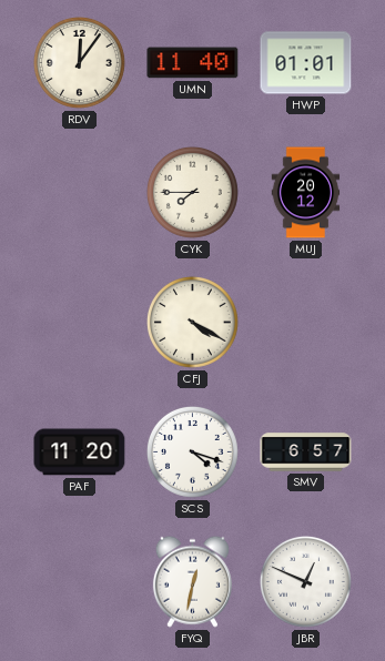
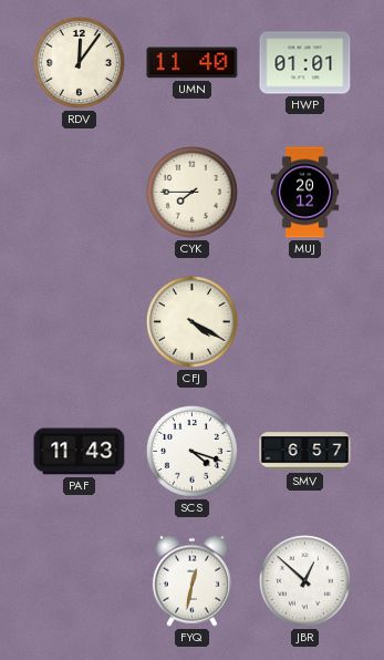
PAF: 11:20 -> 11:43 (80, 452)
JBR: 12:49 -> 12:52 (304, 580)
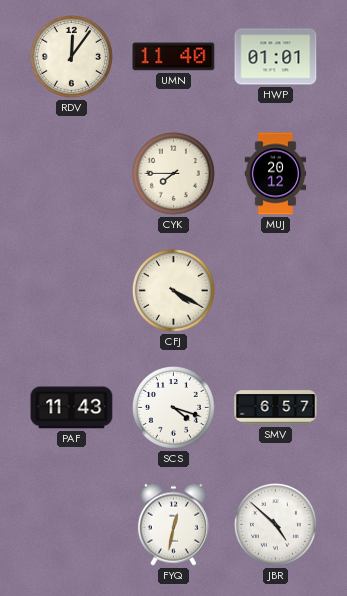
JBR: 12:52 -> 4:52 (275, 524)
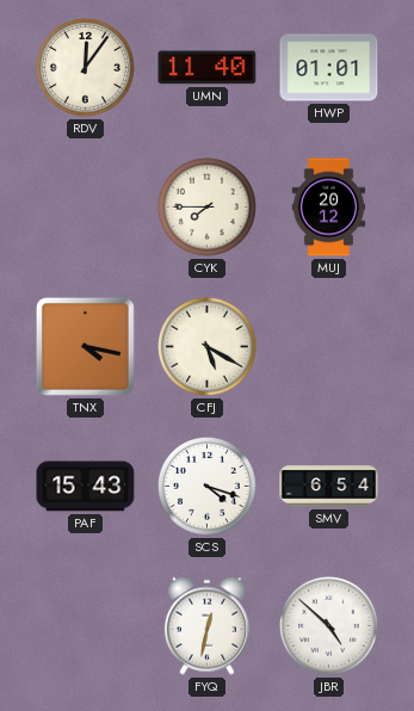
TNX: none -> 4:17 (85, 346)
CFJ: 4:20 -> 5:20 (206, 346)
PAF: 11:43 -> 15:43 (86, 487)
SMV: 6:57 -> 6:54 (329, 487)
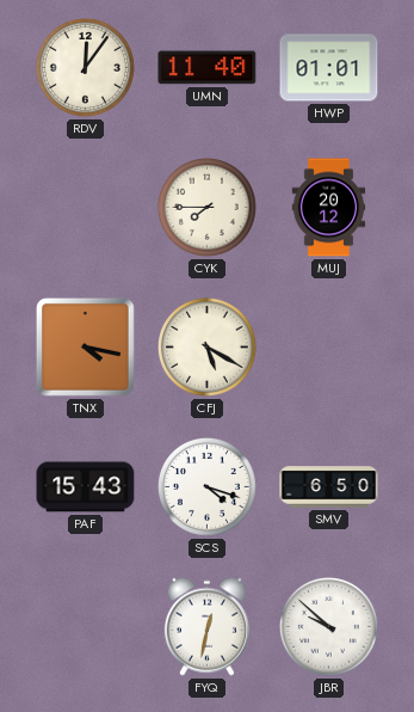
SMV: 6:54 -> 6:50 (329, 487)
JBR: 4:52 -> 9:52 (328, 626)
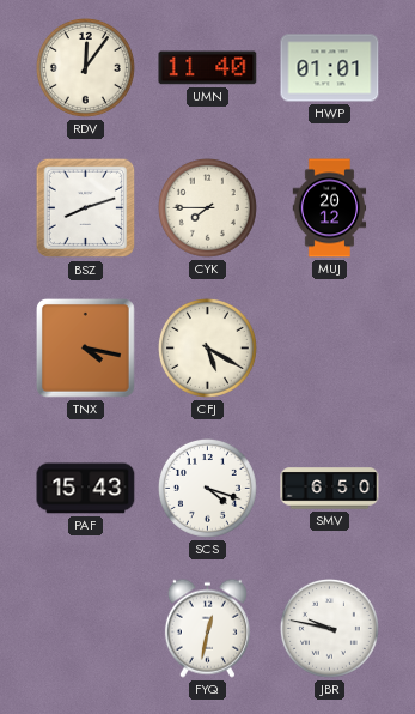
BSZ: none -> 8:12 (86, 208)
JBR: 9:52 -> 9:47 (329, 628)
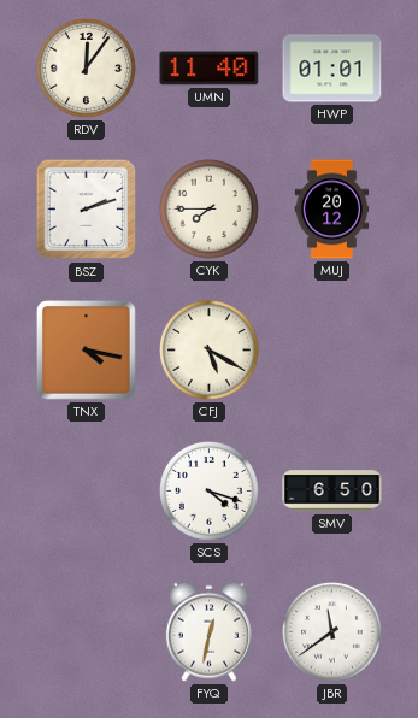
BSZ: 8:12 -> 2:12 (87, 210)
PAF: 15:43 -> none (86, 489)
JBR: 9:47 -> 11:39 (331, 631)
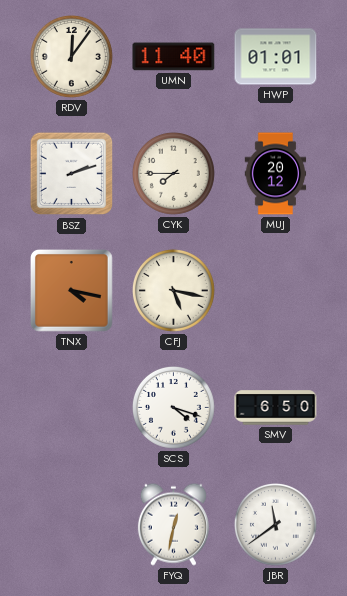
CFJ: 5:20 -> 5:17 (173, 290)
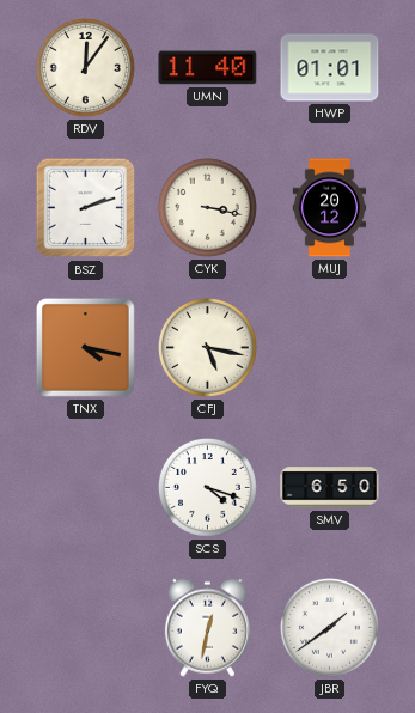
CYK: 7:45 -> 3:17 (207, 207)
JBR: 11:39 -> 1:39 (329, 627)
